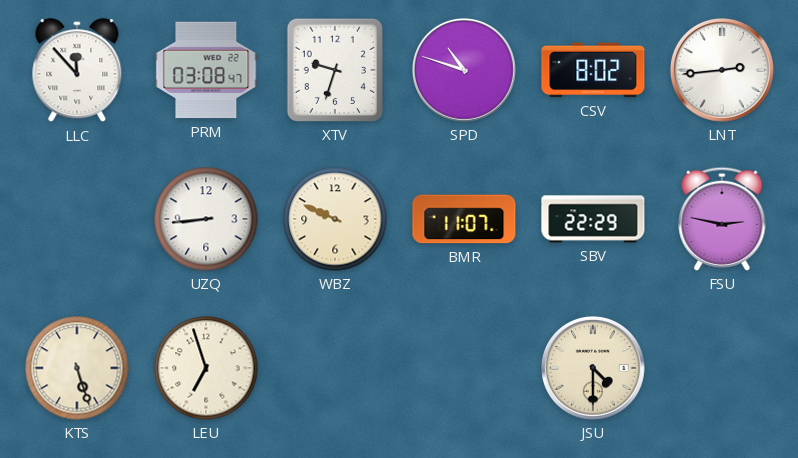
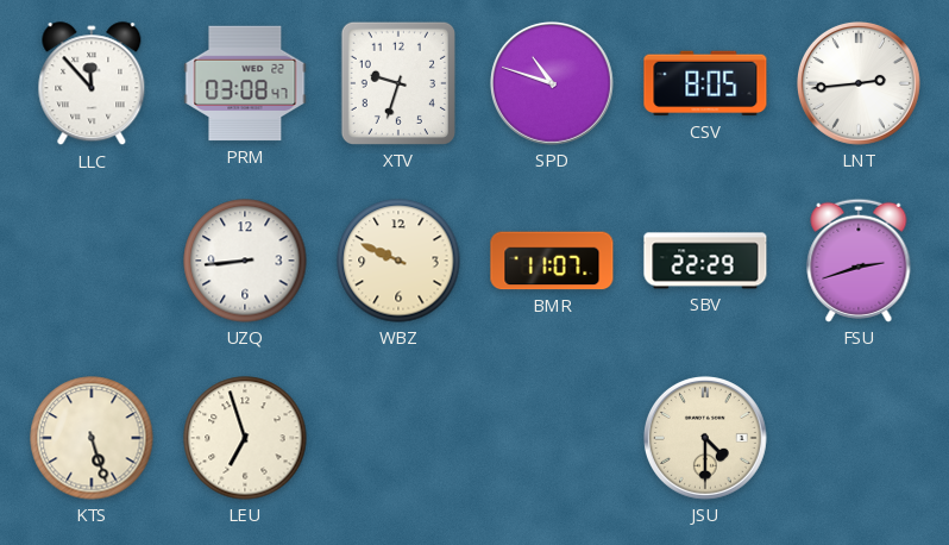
CSV: 8:02 -> 8:05 (705, 83)
FSU: 2:47 -> 2:42 (859, 261)
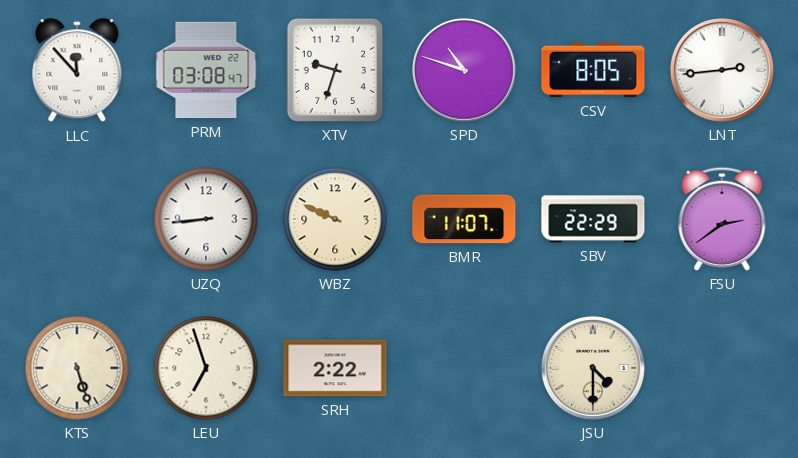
FSU: 2:42 -> 2:39 (722, 219)
SRH: none -> 2:22 (335, 368)
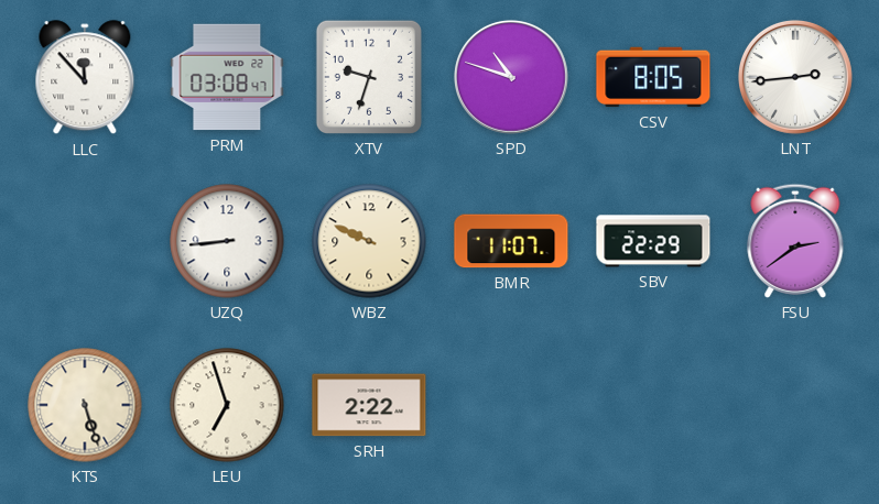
JSU: 4:30 -> none (593, 368)
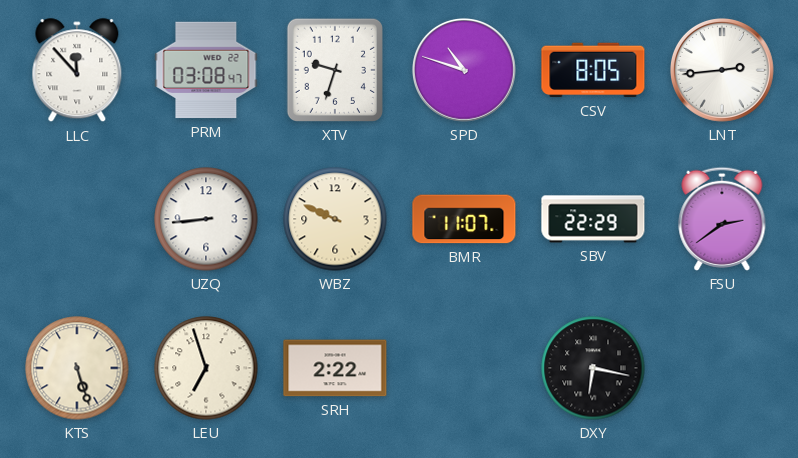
DXY: none -> 6:17 (593, 368)
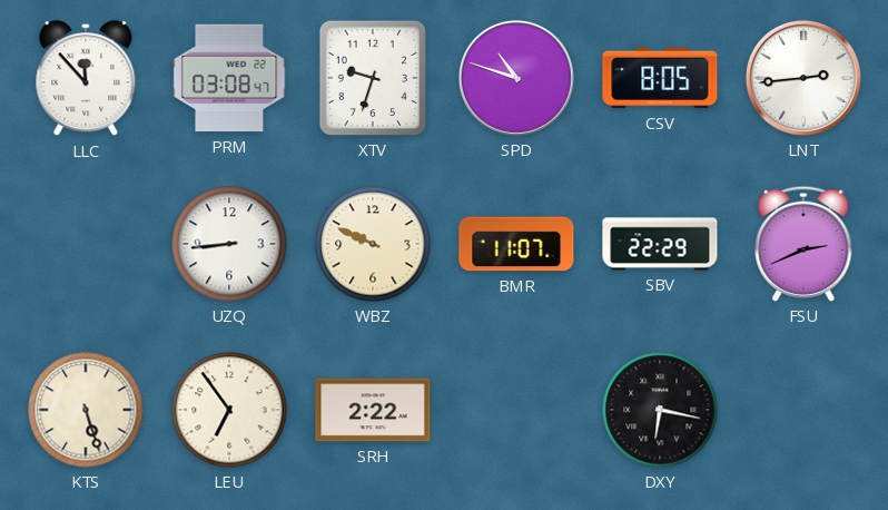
FSU: 2:39 -> 2:41 (803, 244)
LEU: 6:57 -> 6:54 (229, 410)
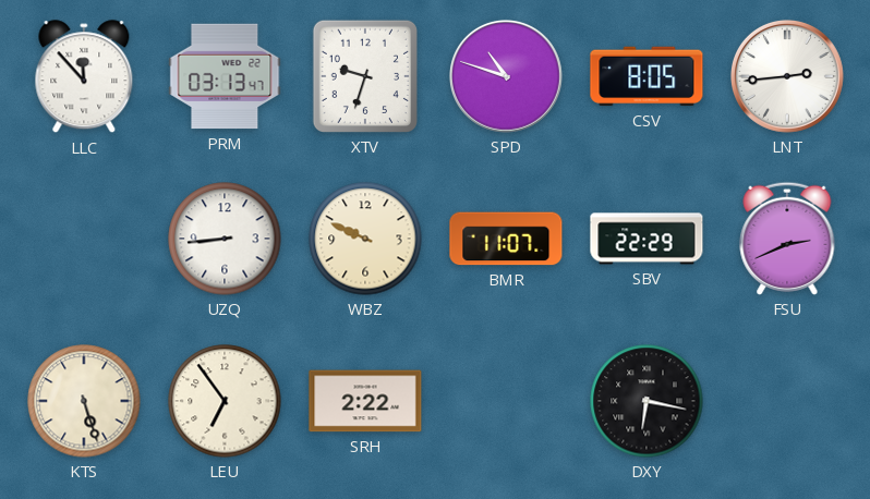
PRM: 03:08 -> 03:13 (225, 76)
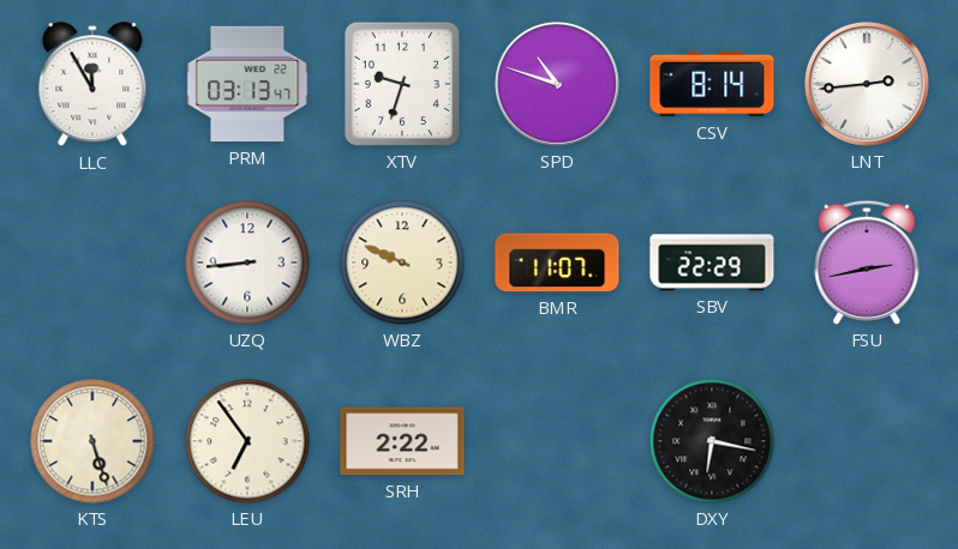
LLC: 11:53 -> 11:55 (92, 85)
CSV: 8:05 -> 8:14 (712, 84)
FSU: 2:41 -> 2:43 (867, 263)
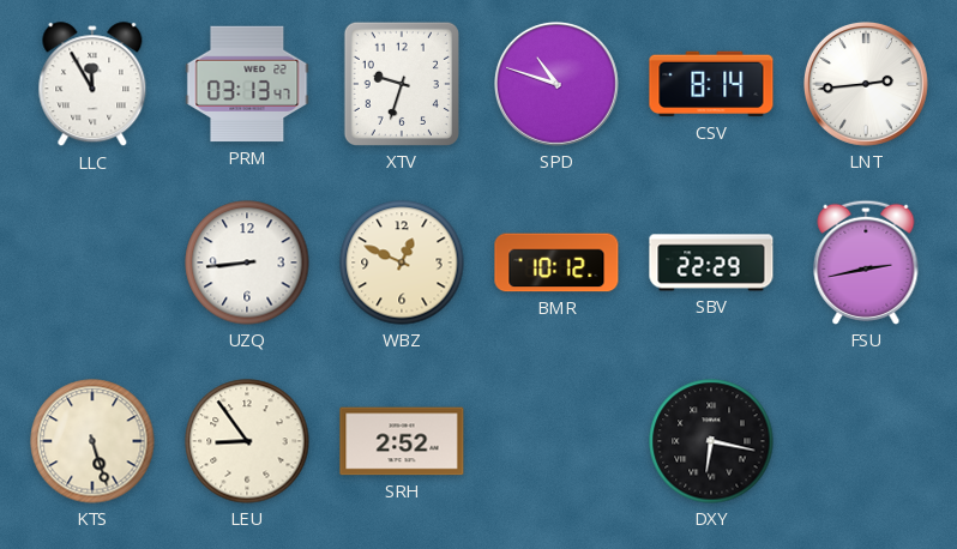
WBZ: 9:49 -> 12:49 (402, 263)
BMR: 11:07 -> 10:12 (556, 263)
LEU: 6:54 -> 8:54 (247, 441)
SRH: 2:22 -> 2:52 (402, 441)
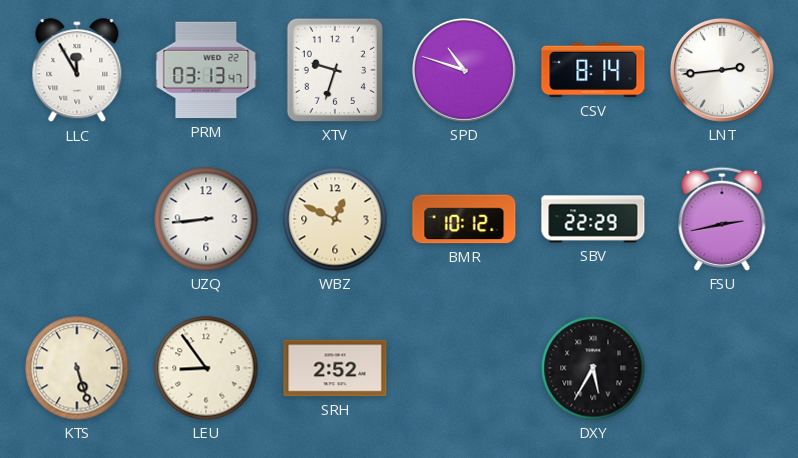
DXY: 6:17 -> 5:35 (593, 368)
